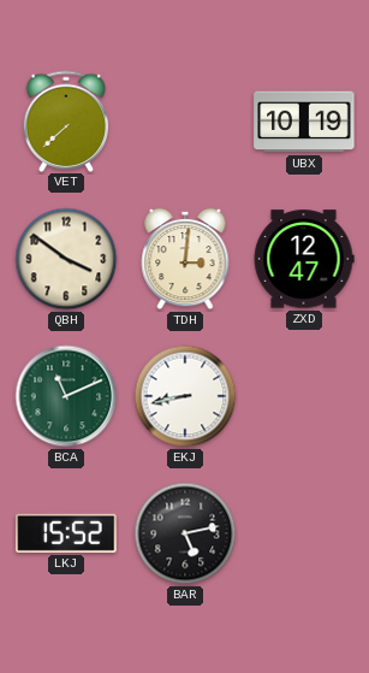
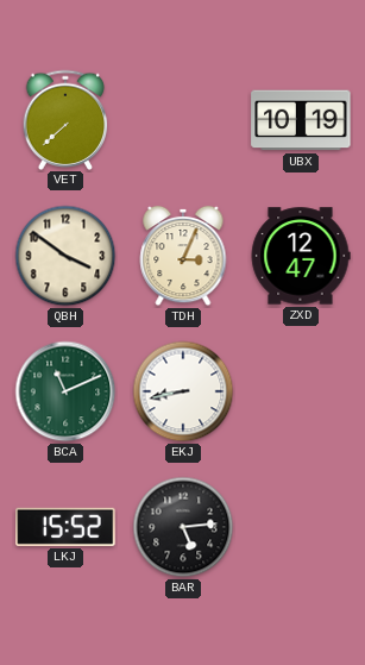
TDH: 3:01 -> 3:04 (183, 256)
BAR: 5:13 -> 5:14 (183, 527)
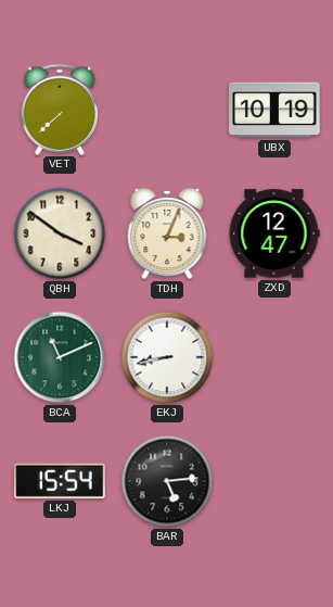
LKJ: 15:52 -> 15:54 (60, 481)
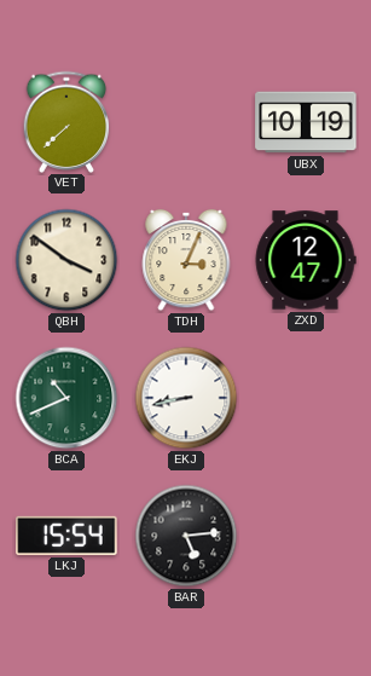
BCA: 11:11 -> 10:41 (66, 398)
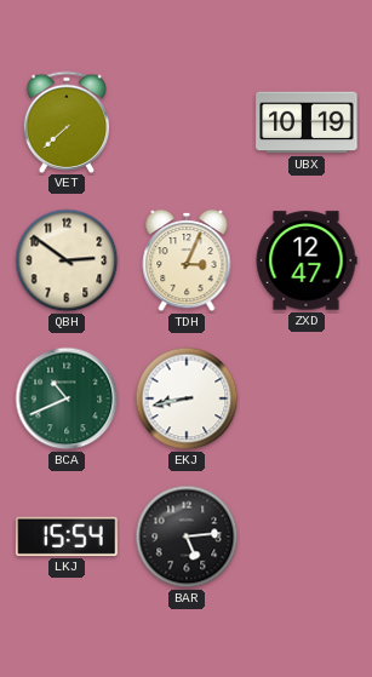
QBH: 3:51 -> 2:51 (67, 260)
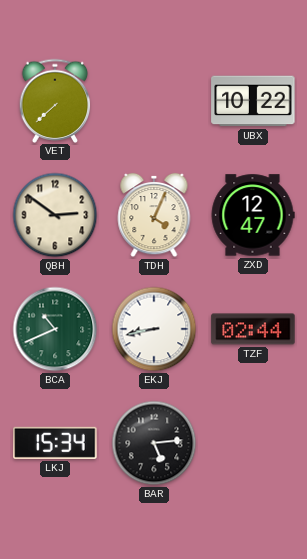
UBX: 10:19 -> 10:22 (253, 101)
TDH: 3:04 -> 4:04 (154, 215)
TZF: none -> 02:44 (253, 329)
LKJ: 15:54 -> 15:34 (55, 443)
